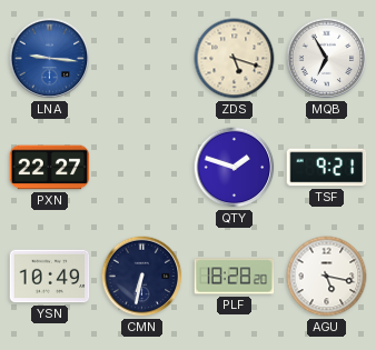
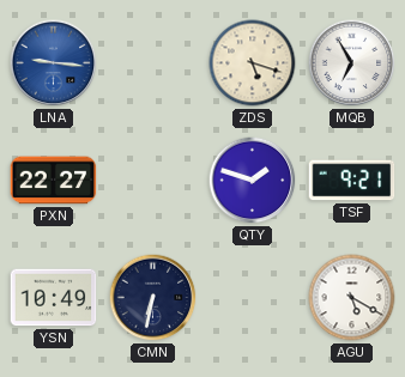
PLF: 18:28 -> none (235, 277)
AGU: 5:17 -> 5:20 (352, 298)
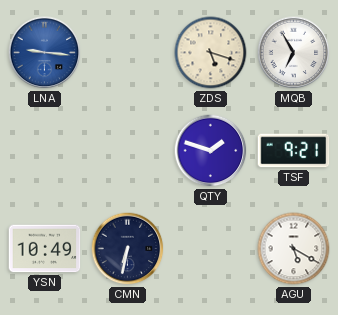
PXN: 22:27 -> none (54, 181)
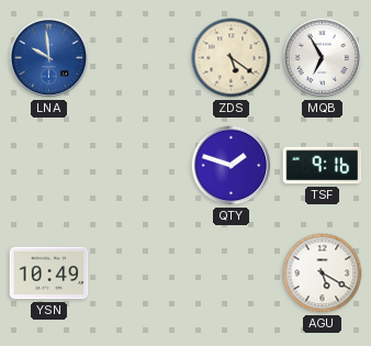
LNA: 9:16 -> 9:59 (49, 58)
ZDS: 5:18 -> 5:21 (232, 58)
TSF: 9:21 -> 9:16 (323, 166)
CMN: 6:32 -> none (128, 249)
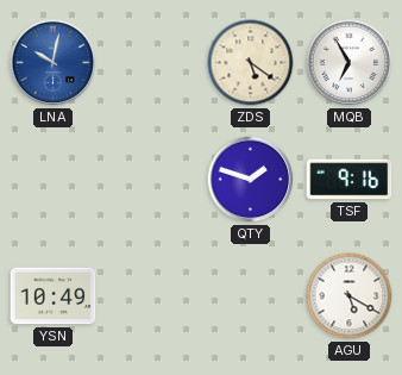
LNA: 9:59 -> 10:02 (54, 63)
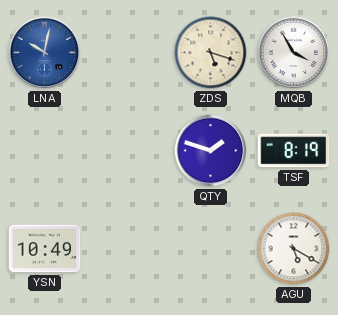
ZDS: 5:21 -> 5:18 (211, 53)
MQB: 6:55 -> 3:55 (294, 53)
TSF: 9:16 -> 8:19 (294, 151)
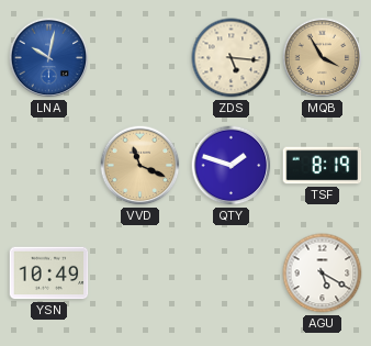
ZDS: 5:18 -> 5:16 (232, 58)
MQB dial: white -> champagne (323, 58)
VVD: none -> 11:19 (140, 166)
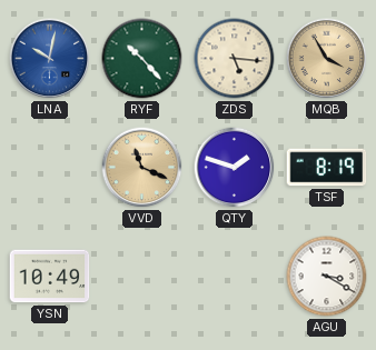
RYF: none -> 10:23 (142, 59)
AGU: 5:20 -> 3:20 (327, 277)
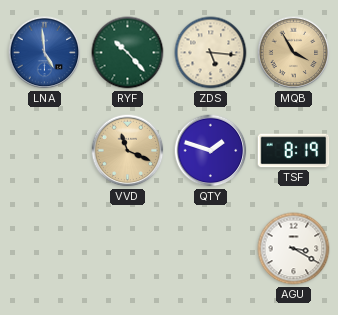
LNA: 10:02 -> 4:59 (45, 53)
YSN: 10:49 -> none (50, 277)
